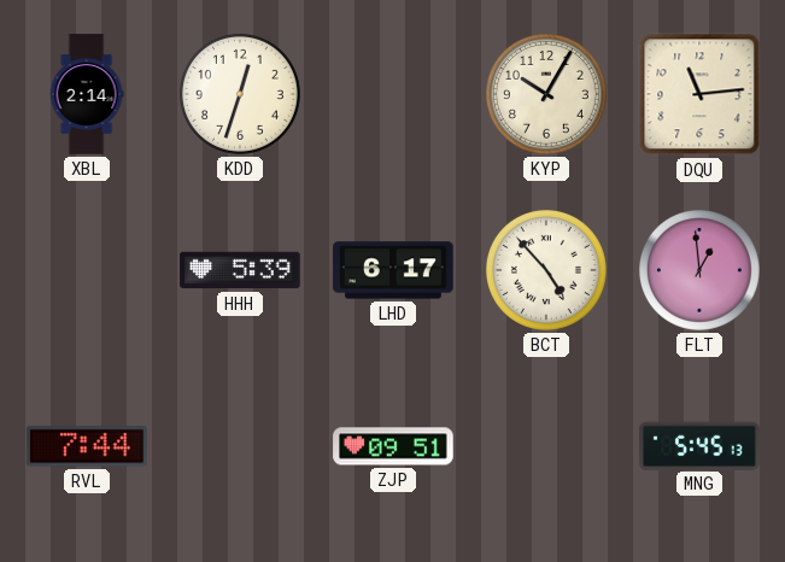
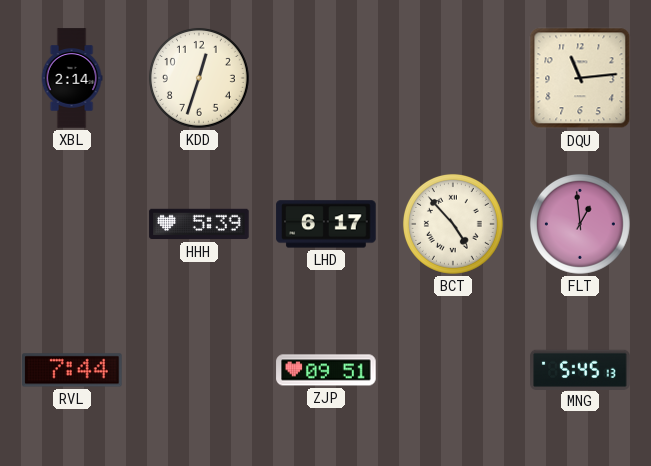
KYP: 10:05 -> none (546, 94)
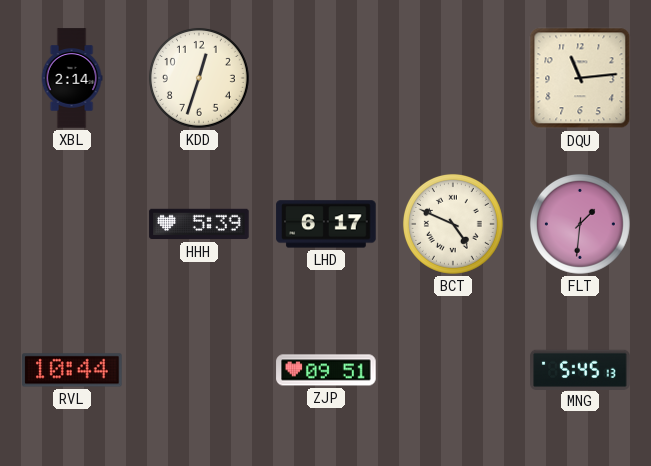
BCT: 4:53 -> 4:49 (453, 224)
FLT: 12:59 -> 1:31 (580, 224)
RVL: 7:44 -> 10:44 (72, 370)
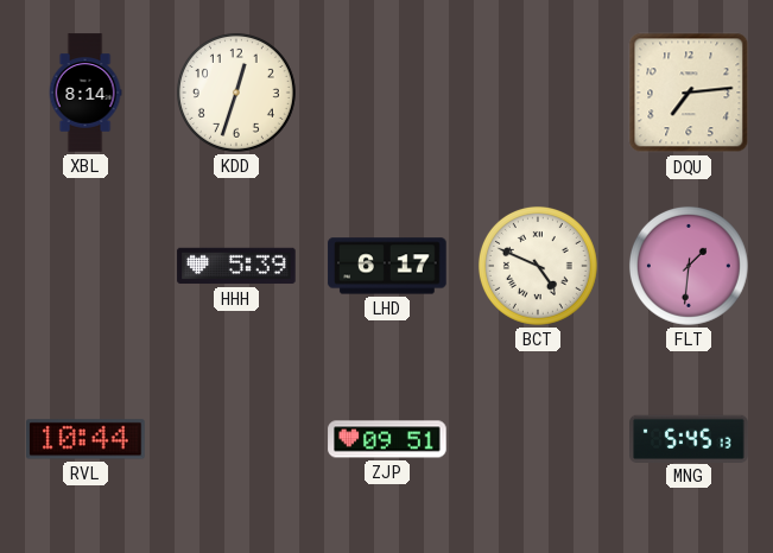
XBL: 2:14 -> 8:14 (85, 93)
DQU: 11:14 -> 7:14 (689, 93)
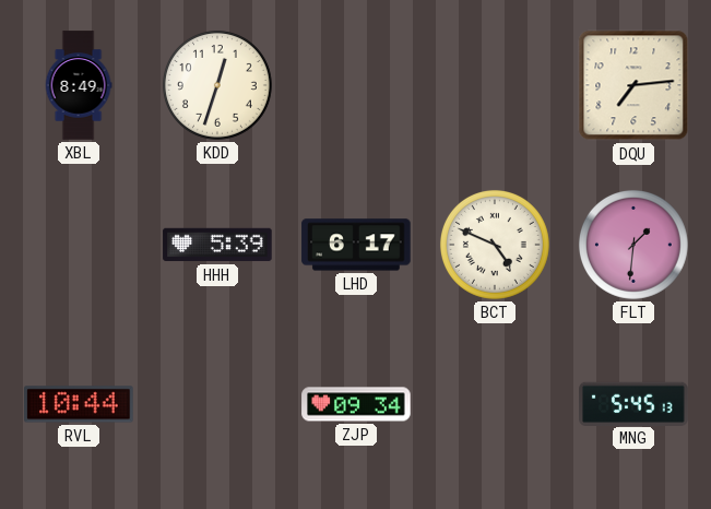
XBL: 8:14 -> 8:49 (79, 85)
ZJP: 09:51 -> 09:34 (356, 404)
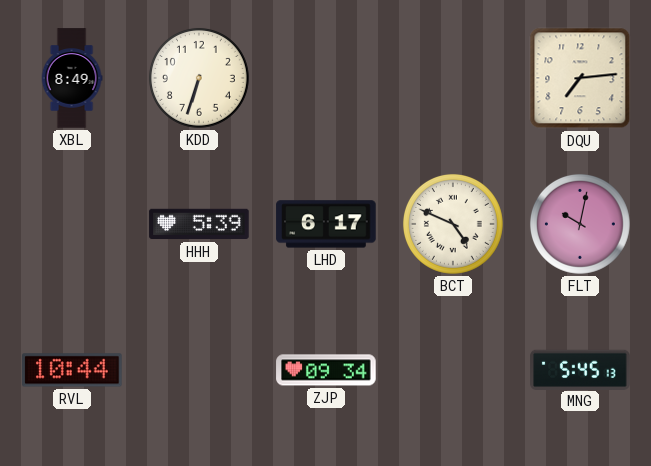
KDD: 12:33 -> 6:33 (199, 78)
FLT: 1:31 -> 10:02 (580, 224)
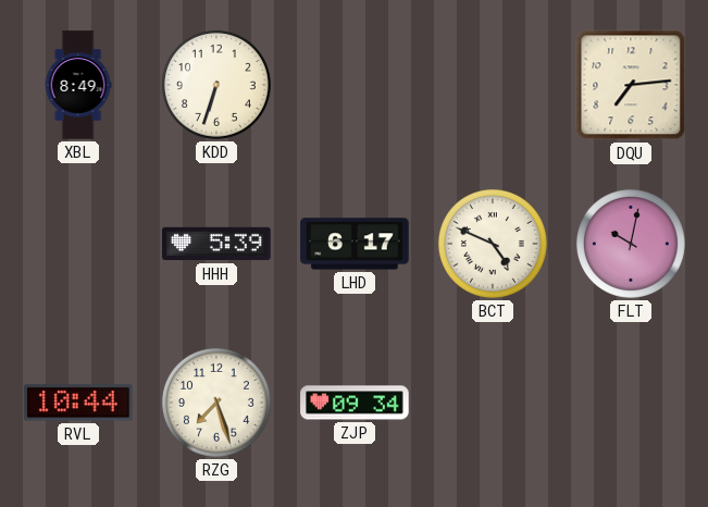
RZG: none -> 7:27 (216, 403)
MNG: 5:45 -> none (580, 369)
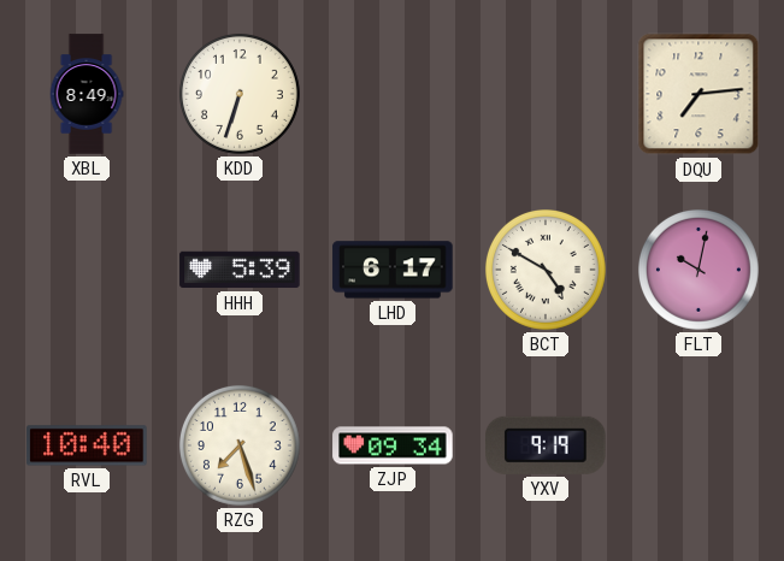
BCT: 4:49 -> 4:50 (546, 270)
RVL: 10:44 -> 10:40 (87, 445)
YXV: none -> 9:19 (547, 445)
